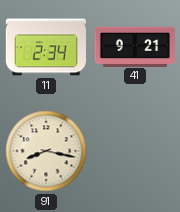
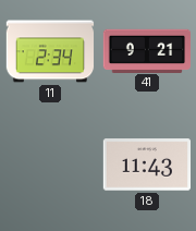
91: 8:17 -> none (46, 151)
18: none -> 11:43 (146, 165)
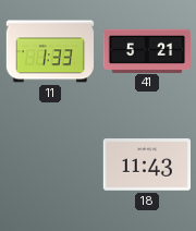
11: 2:34 -> 1:33 (50, 51)
41: 9:21 -> 5:21 (147, 50)
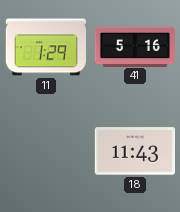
11: 1:33 -> 1:29 (46, 47)
41: 5:21 -> 5:16 (135, 46)
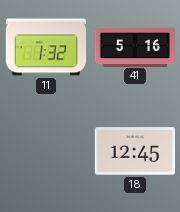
11: 1:29 -> 1:32 (46, 47)
18: 11:43 -> 12:45 (134, 151)
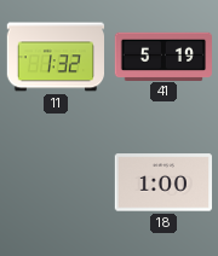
41: 5:16 -> 5:19 (163, 56)
18: 12:45 -> 1:00 (162, 182)
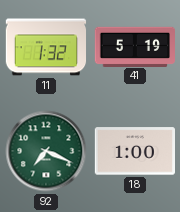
92: none -> 7:19 (46, 151)
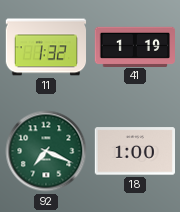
41: 5:19 -> 1:19 (135, 46)
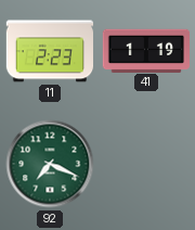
11: 1:32 -> 2:23 (50, 51)
18: 1:00 -> none (134, 151)
